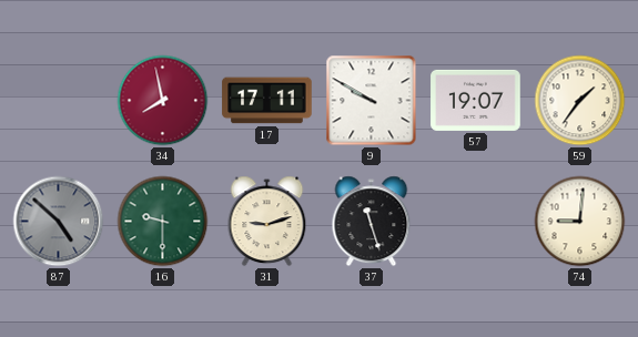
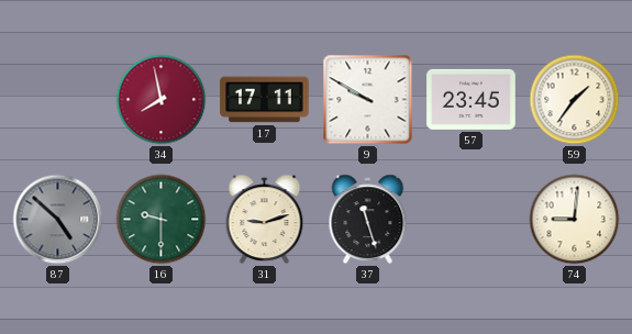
57: 19:07 -> 23:45 (472, 99)
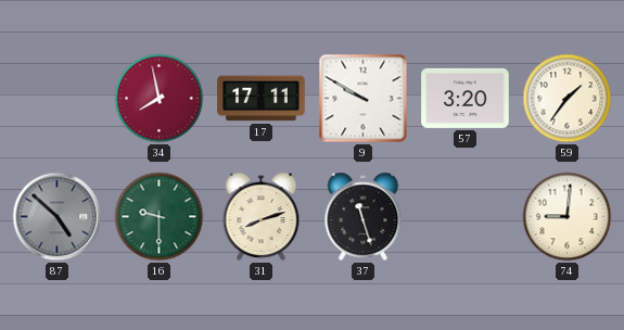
57: 23:45 -> 3:20 (466, 98)
31: 9:12 -> 8:12 (262, 217)
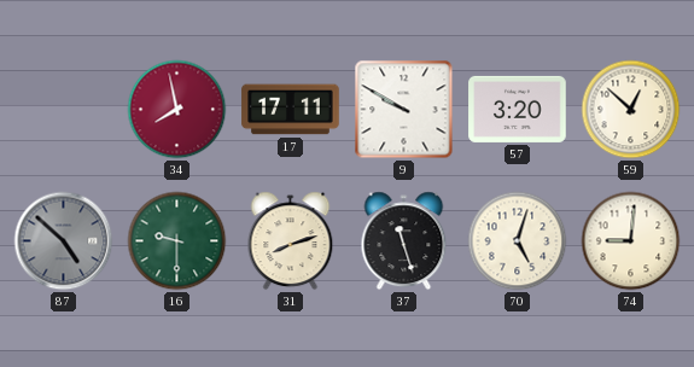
59: 1:36 -> 12:52 (631, 110)
70: none -> 5:03 (518, 241)
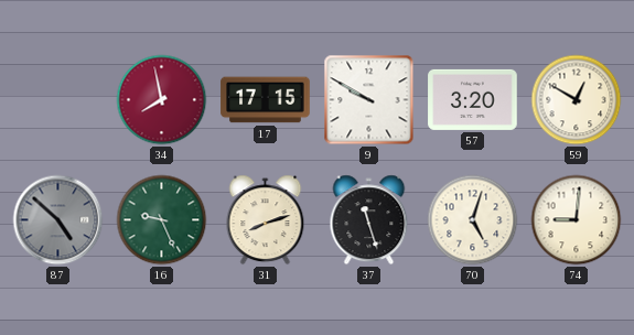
17: 17:11 -> 17:15 (266, 100)
59: 12:52 -> 12:50 (577, 100)
16: 9:30 -> 9:26 (162, 220)
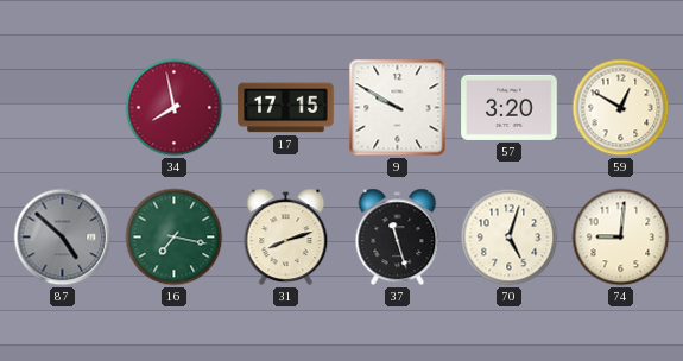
16: 9:26 -> 7:17 (175, 237)
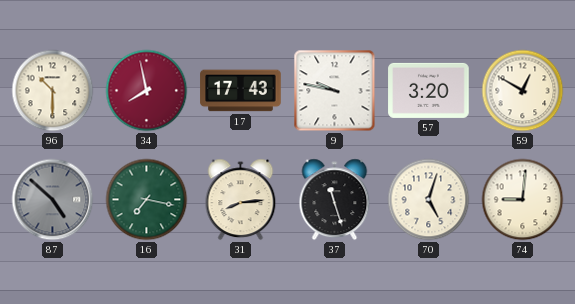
96: none -> 10:30 (53, 91)
17: 17:15 -> 17:43 (241, 91)
9: 9:50 -> 9:47 (335, 91)
31: 8:12 -> 8:14 (241, 200)
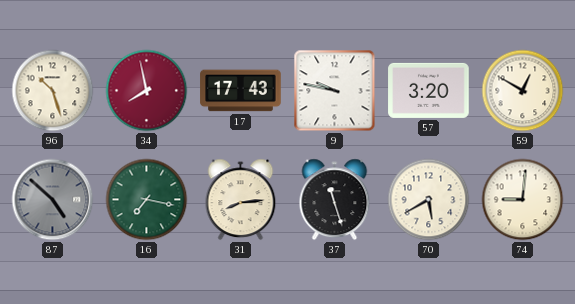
96: 10:30 -> 10:27 (53, 91)
70: 5:03 -> 5:40 (429, 200)
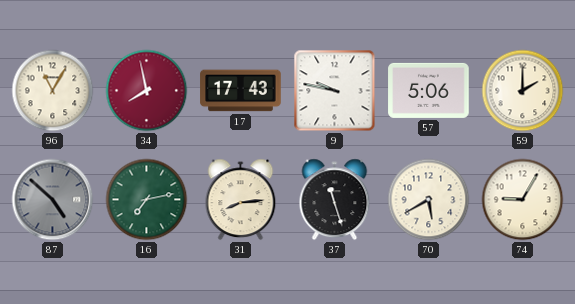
96: 10:27 -> 11:05 (53, 91)
57: 3:20 -> 5:06 (429, 90)
59: 12:50 -> 2:00 (523, 91)
16: 7:17 -> 7:13 (147, 200)
74: 9:01 -> 9:05 (523, 200)
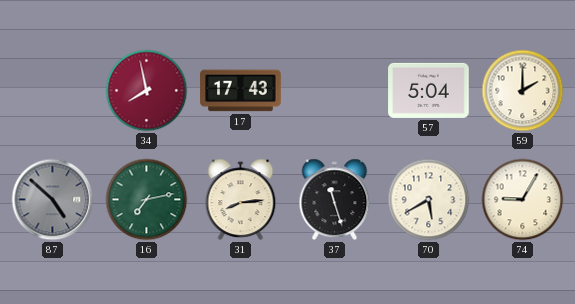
96: 11:05 -> none (53, 91)
9: 9:47 -> none (335, 91)
57: 5:06 -> 5:04 (429, 90)
